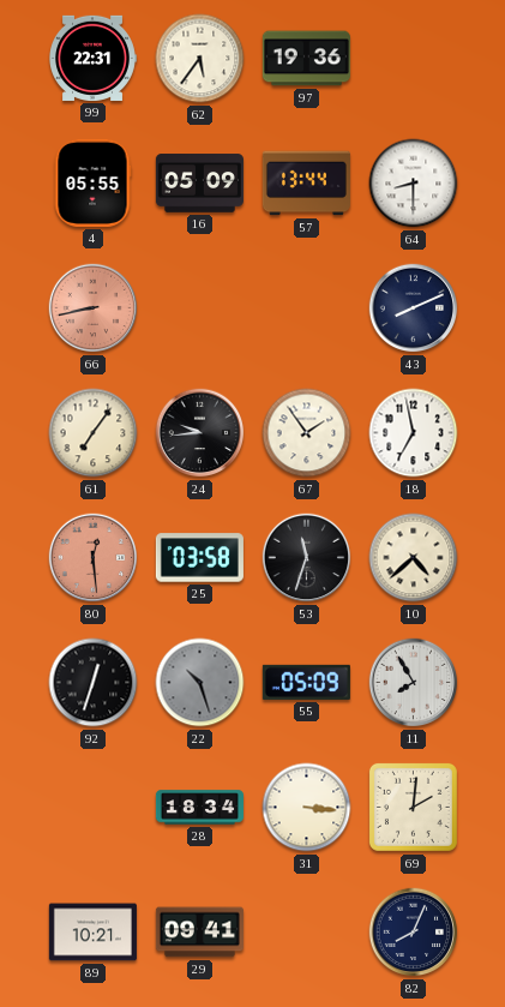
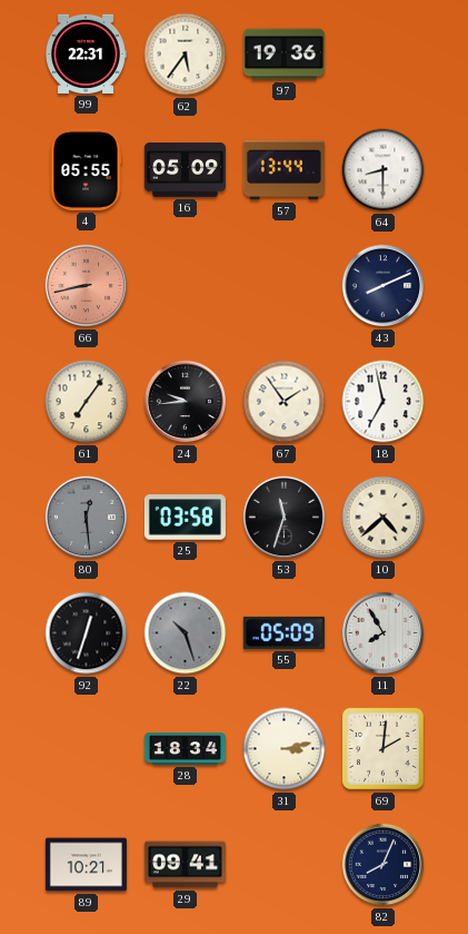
80 dial: salmon -> grey (87, 518)
31: 3:16 -> 3:13 (285, 749)
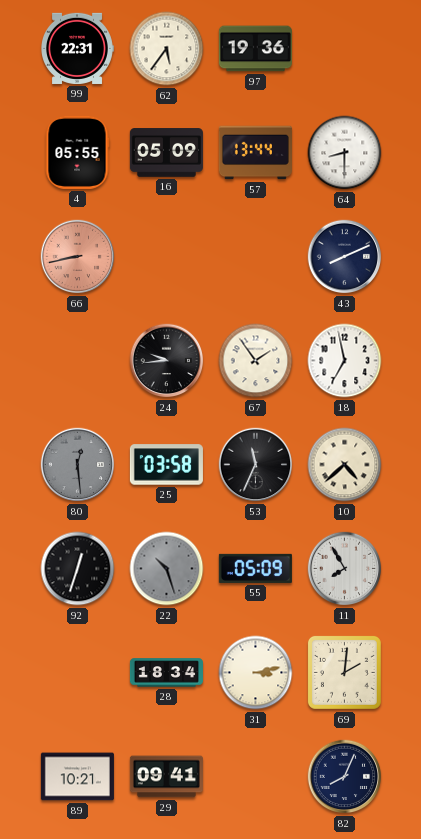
61: 7:06 -> none (87, 402)
53: 11:33 -> 11:34 (256, 465)
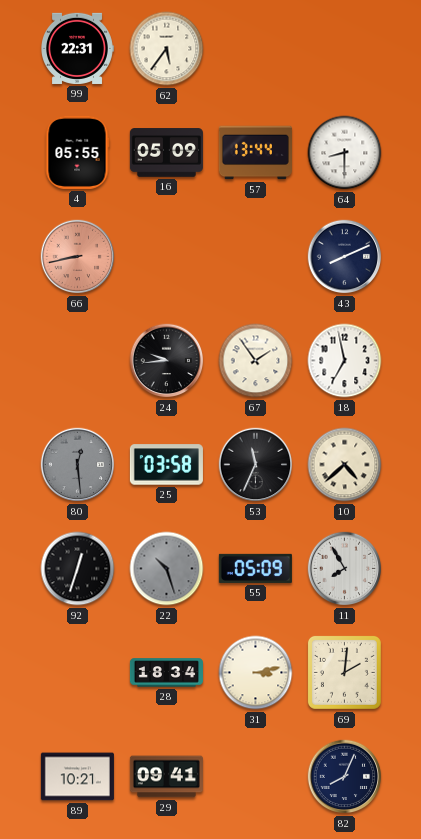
97: 19:36 -> none (255, 49)
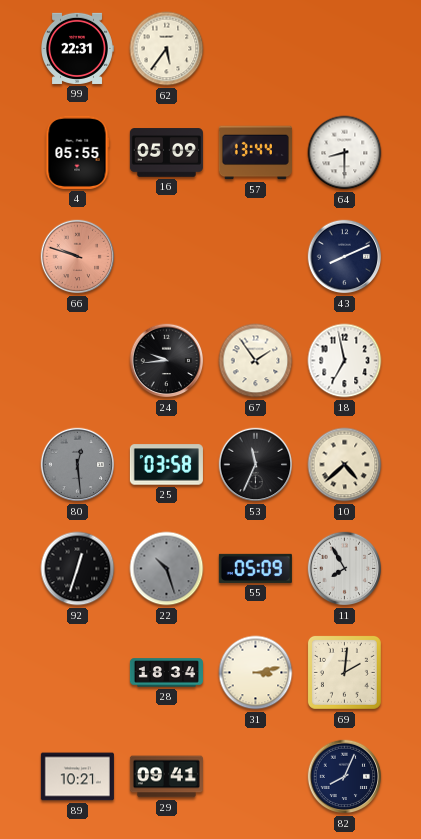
66: 8:43 -> 9:48 (78, 257)
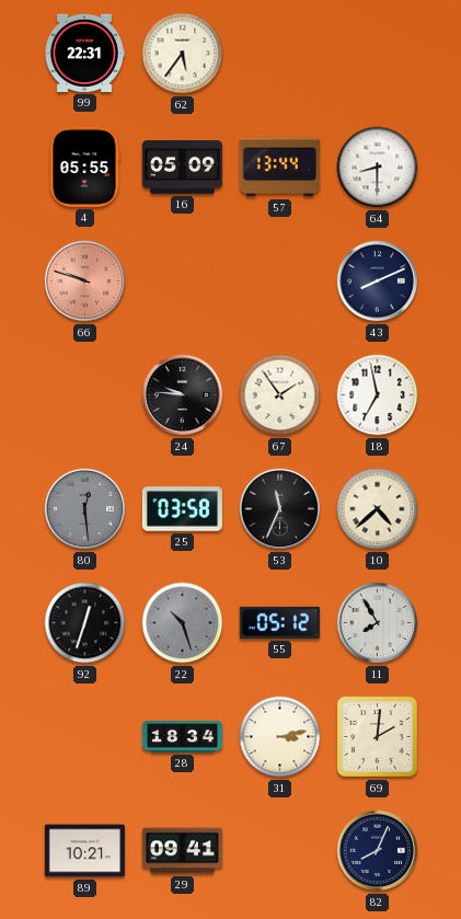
24: 9:44 -> 9:46 (183, 395)
55: 05:09 -> 05:12 (279, 622)
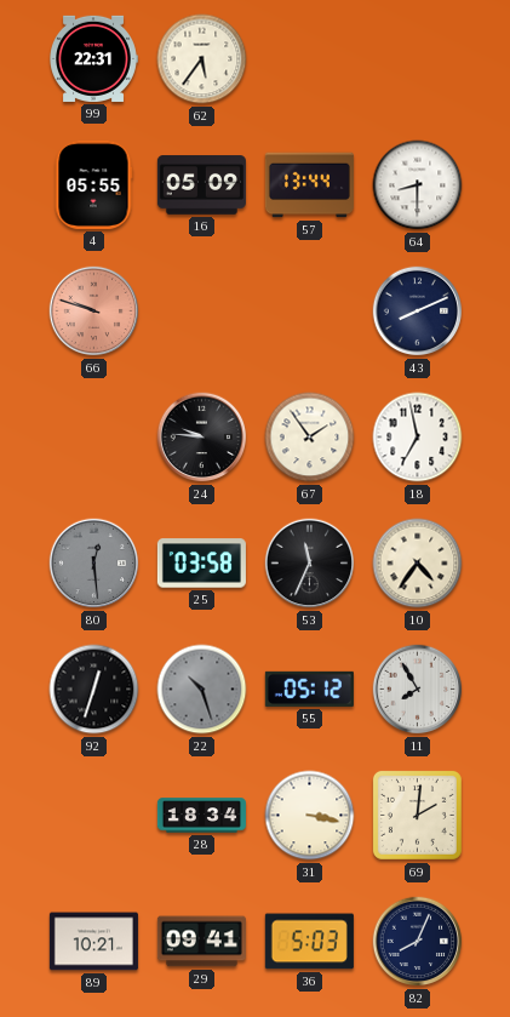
10: 4:38 -> 4:36 (418, 564)
31: 3:13 -> 3:17 (310, 816)
36: none -> 5:03 (309, 942)
